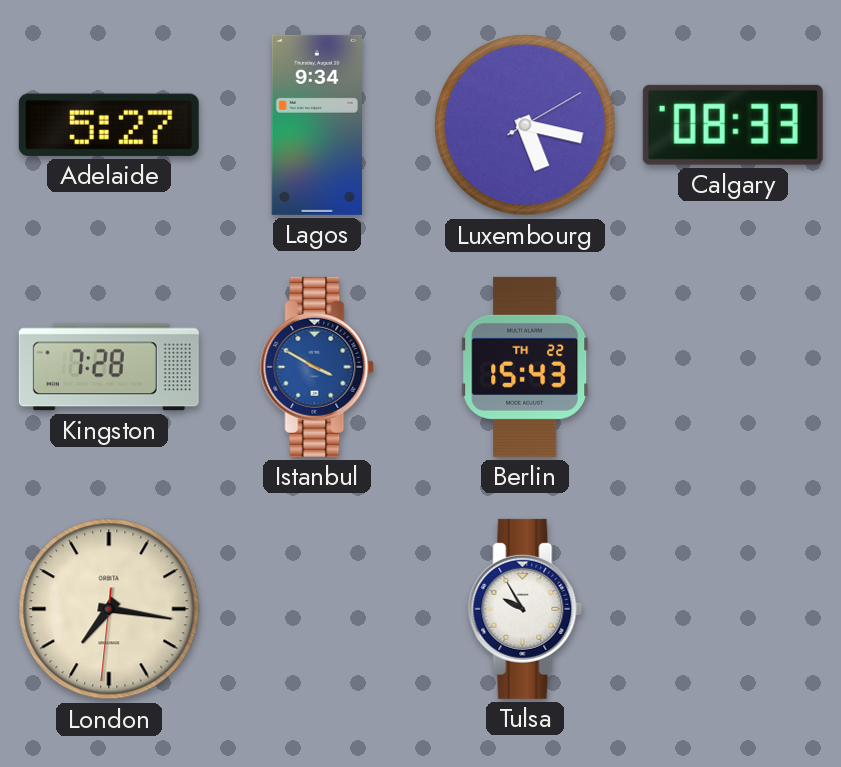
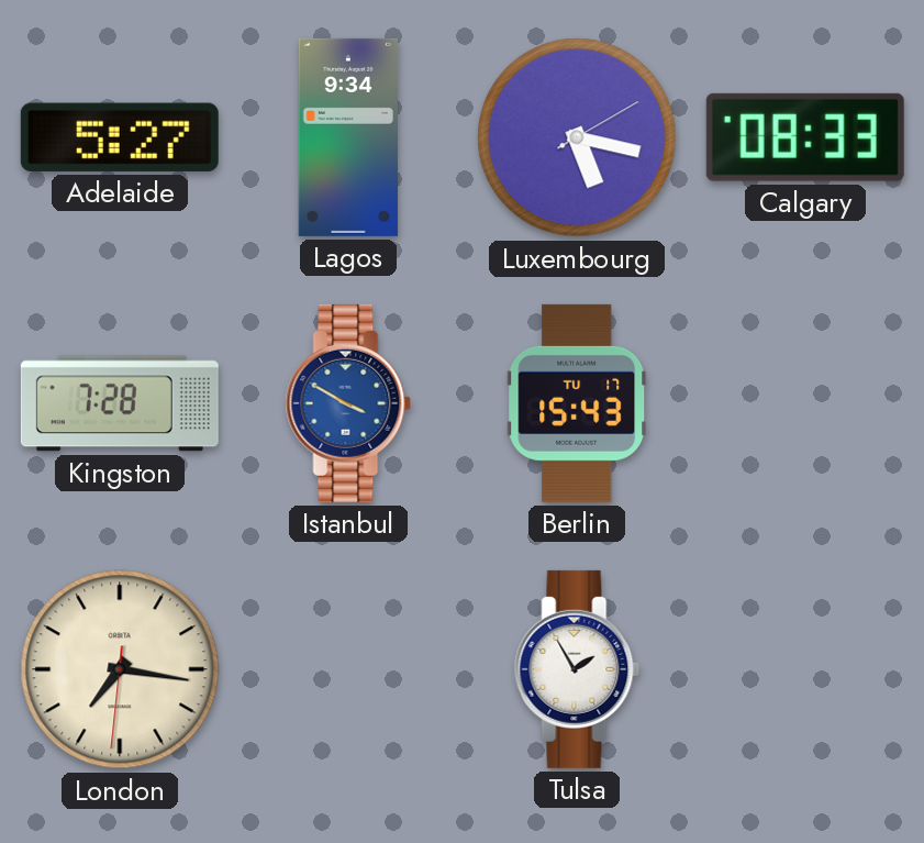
Berlin date: TH 22 -> TU 17 (577, 403)
Tulsa: 9:55 -> 1:55 (577, 669)
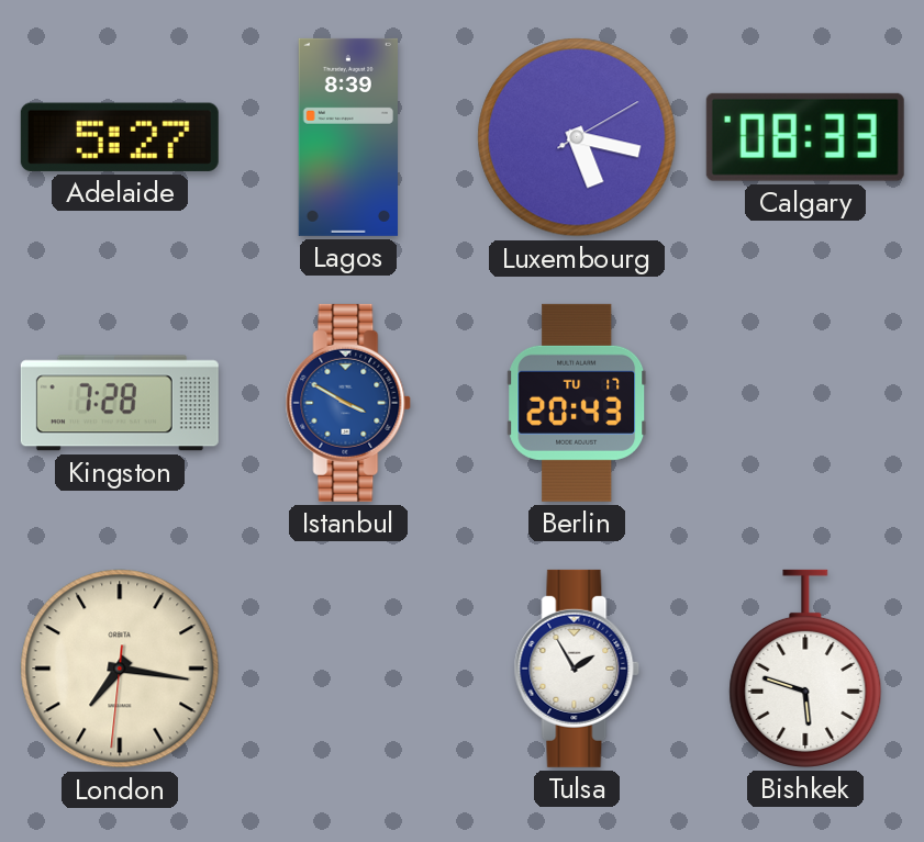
Lagos: 9:34 -> 8:39 (348, 137)
Berlin: 15:43 -> 20:43 (577, 403)
Bishkek: none -> 5:48 (805, 669)
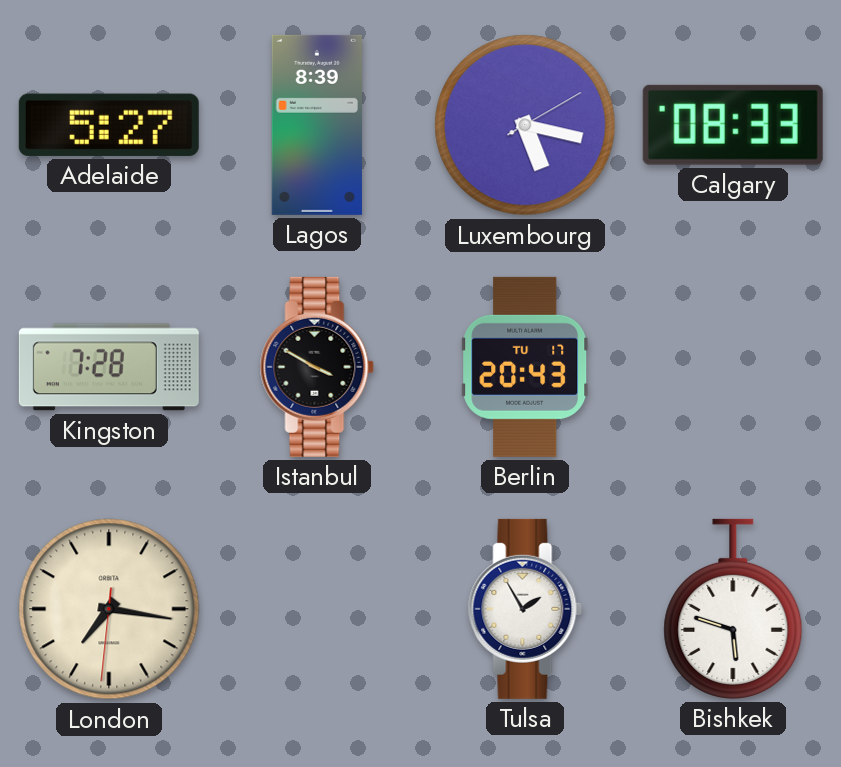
Istanbul dial: blue -> black (317, 367)
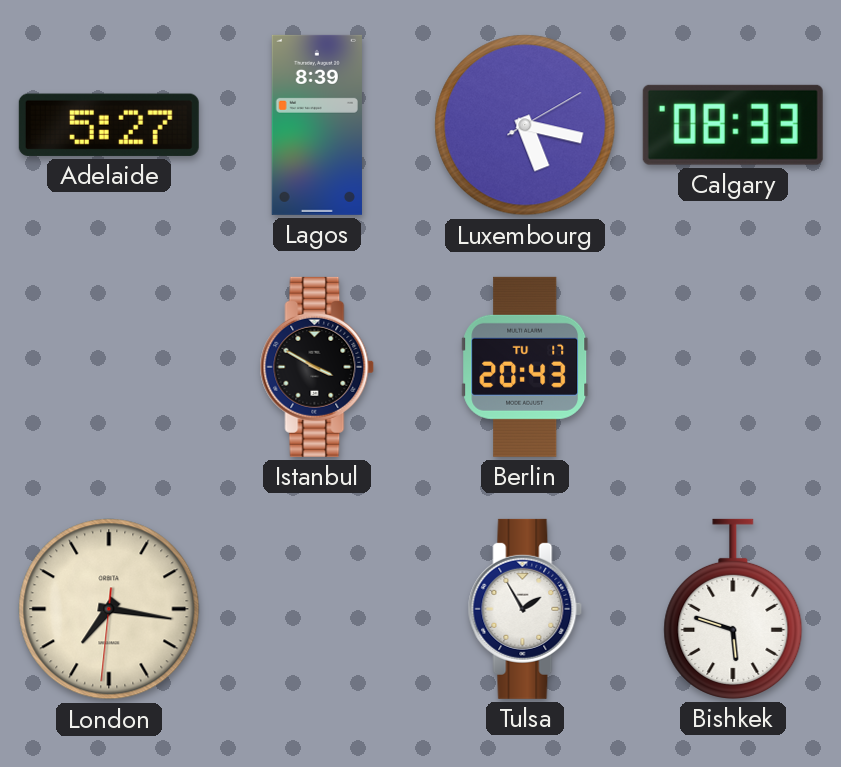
Kingston: 7:28 -> none (109, 367)
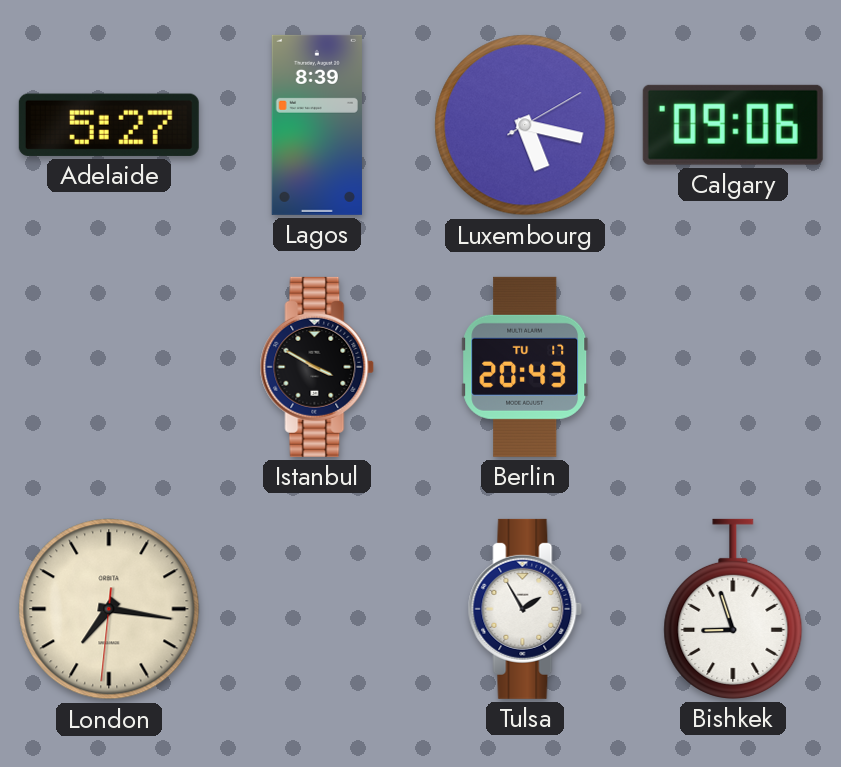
Calgary: 08:33 -> 09:06 (733, 125)
Bishkek: 5:48 -> 8:57 (733, 609)
